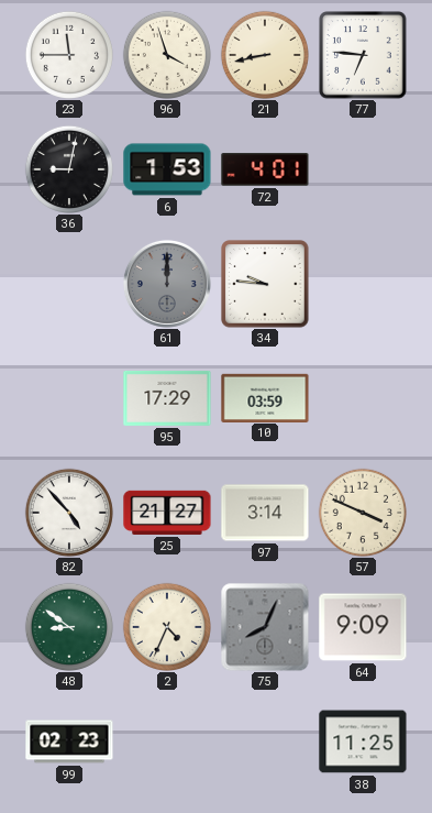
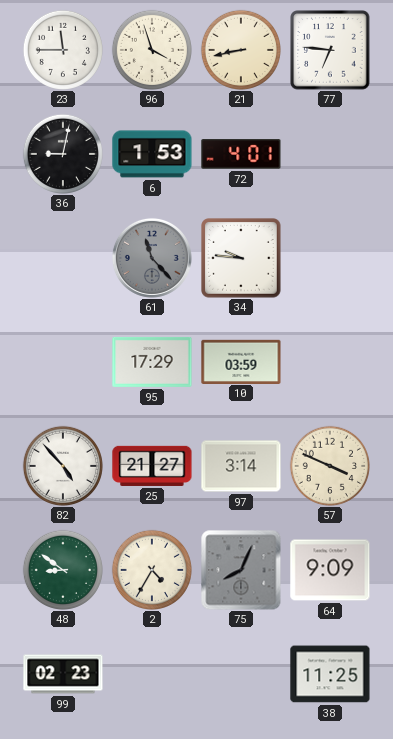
61: 12:00 -> 11:23 (152, 258)
2: 4:34 -> 4:35 (151, 569)
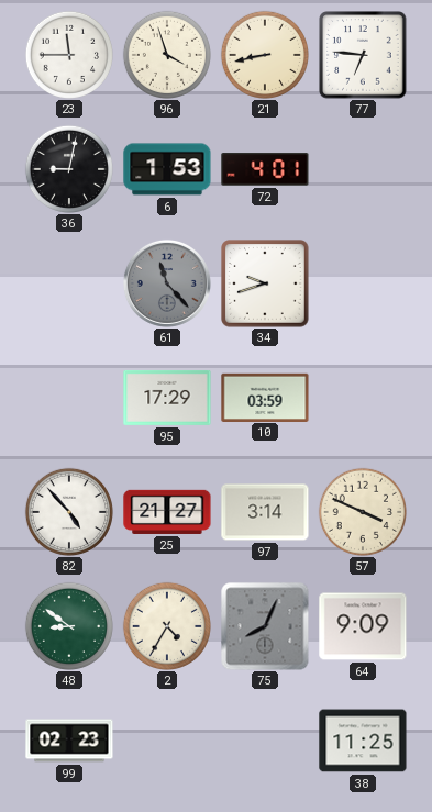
34: 9:46 -> 9:42 (265, 283)
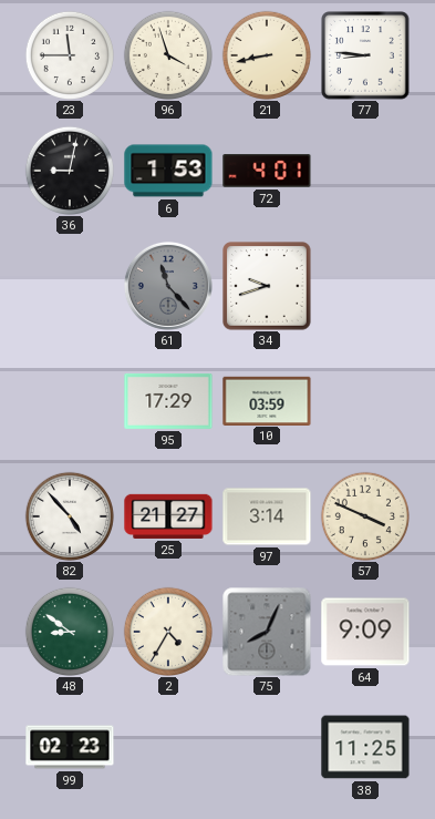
77: 6:46 -> 8:46 (365, 55)
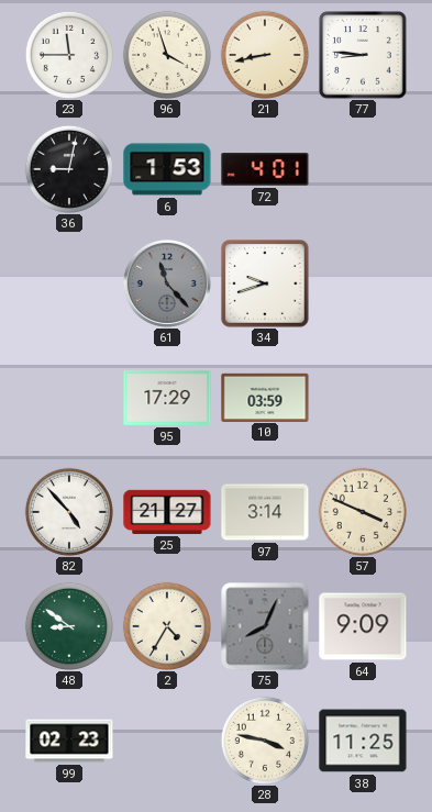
28: none -> 3:47 (264, 739)
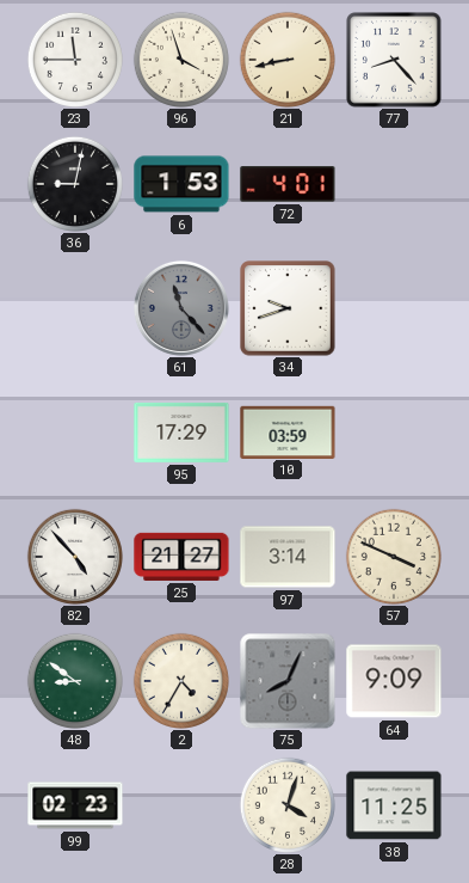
77: 8:46 -> 8:23 (394, 60)
28: 3:47 -> 4:03 (286, 804)
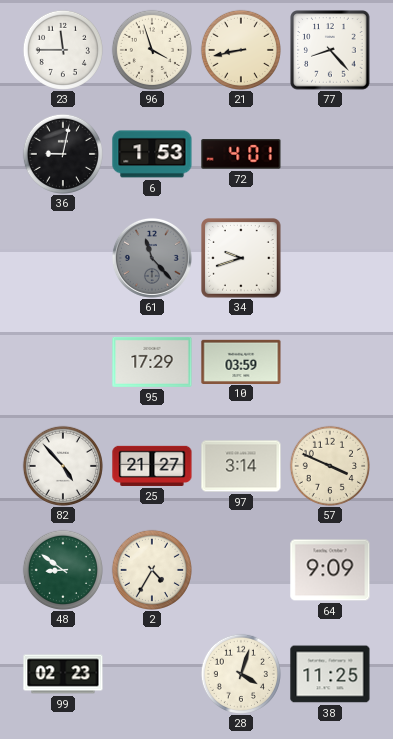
75: 8:04 -> none (288, 681)
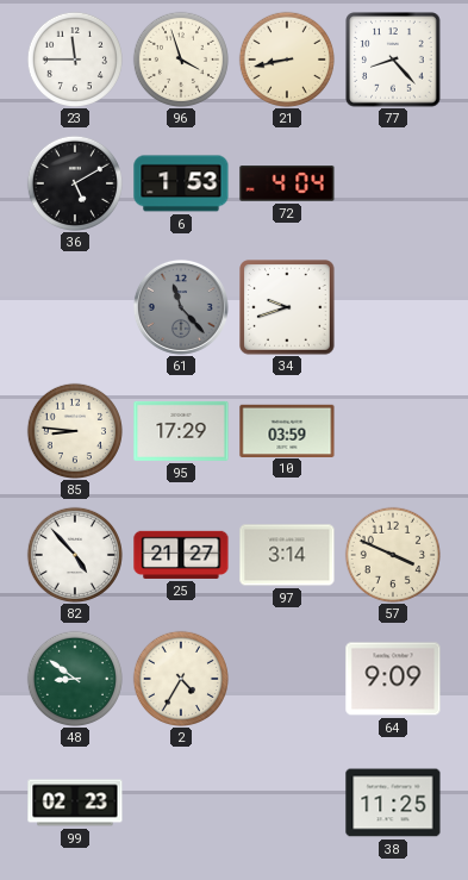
36: 9:02 -> 5:10 (74, 182)
72: 4:01 -> 4:04 (287, 183)
85: none -> 8:46 (74, 430)
28: 4:03 -> none (240, 673)
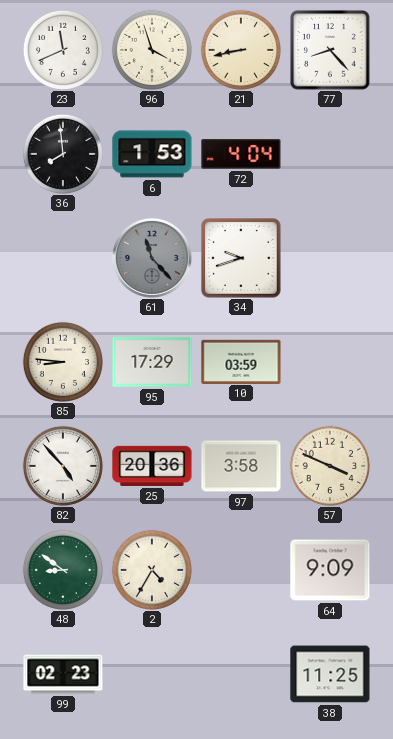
23: 11:45 -> 11:41 (62, 49)
36: 5:10 -> 7:59 (62, 153)
25: 21:27 -> 20:36 (152, 466)
97: 3:14 -> 3:58 (241, 466)
